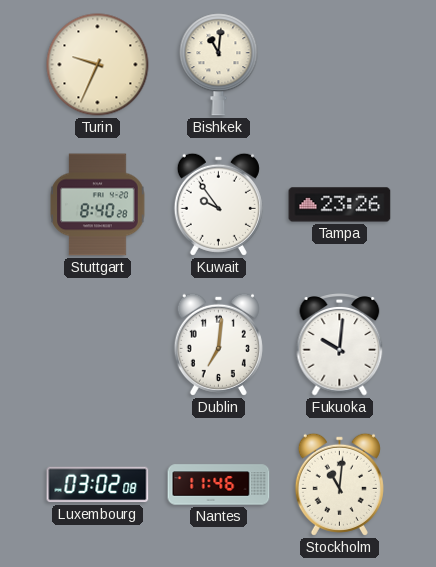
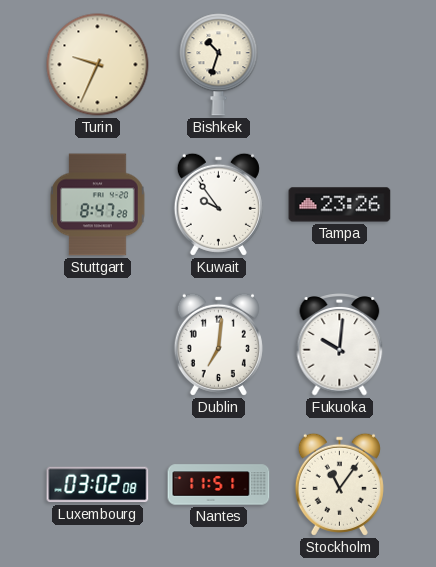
Bishkek: 11:01 -> 10:33 (219, 65)
Stuttgart: 8:40 -> 8:47 (98, 205)
Nantes: 11:46 -> 11:51 (219, 485)
Stockholm: 11:01 -> 11:06 (339, 484)
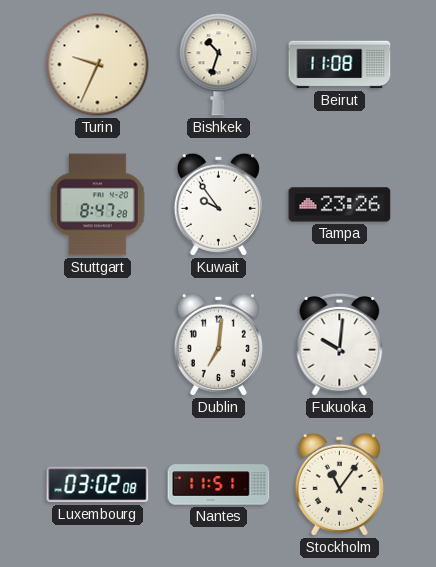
Beirut: none -> 11:08 (340, 65)
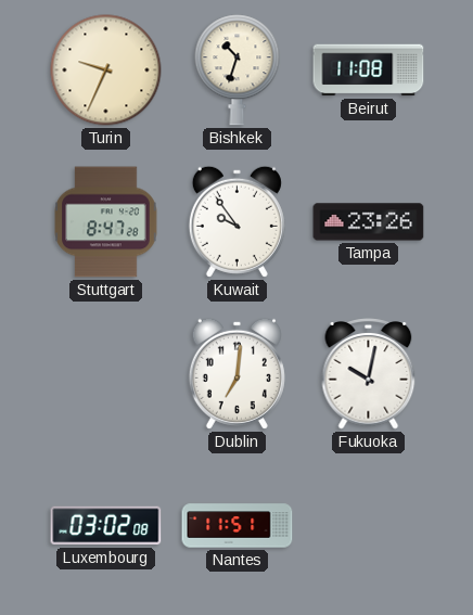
Fukuoka: 10:01 -> 10:02 (369, 374)
Stockholm: 11:06 -> none (339, 484)
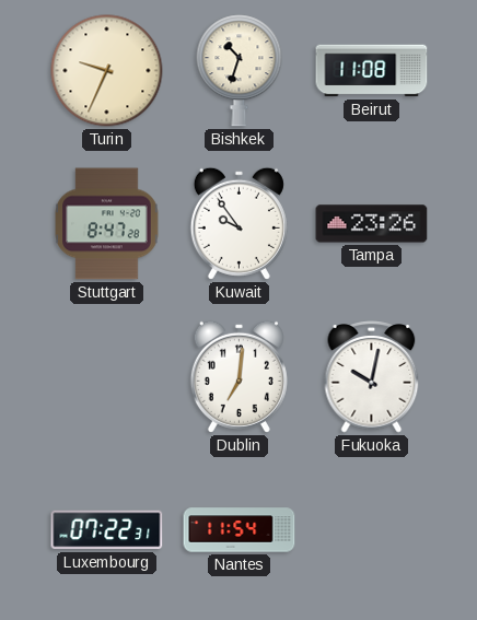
Luxembourg: 03:02 -> 07:22 (107, 530)
Nantes: 11:51 -> 11:54 (240, 530)
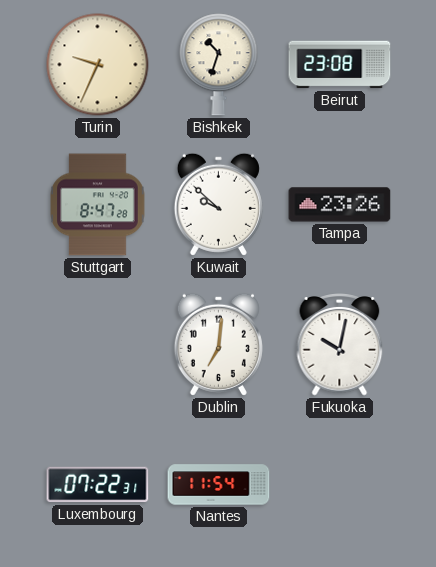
Beirut: 11:08 -> 23:08 (340, 65)
Kuwait: 9:54 -> 9:52 (218, 204)
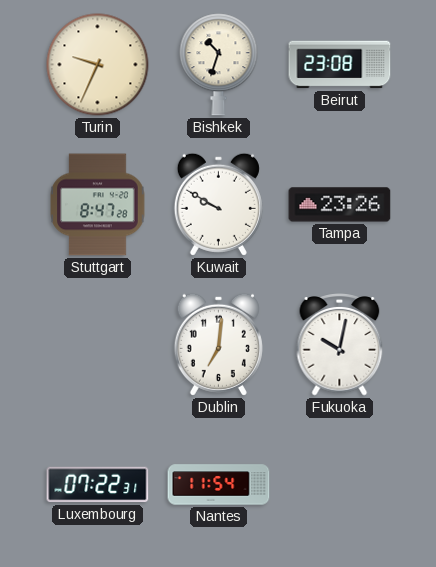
Kuwait: 9:52 -> 9:50 (218, 204)
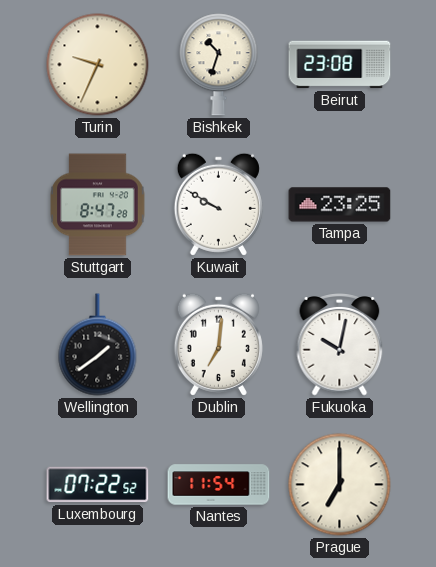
Tampa: 23:26 -> 23:25 (340, 205)
Wellington: none -> 1:39 (98, 345)
Luxembourg: 07:22:31 -> 07:22:52 (98, 485)
Prague: none -> 7:00 (340, 485)
